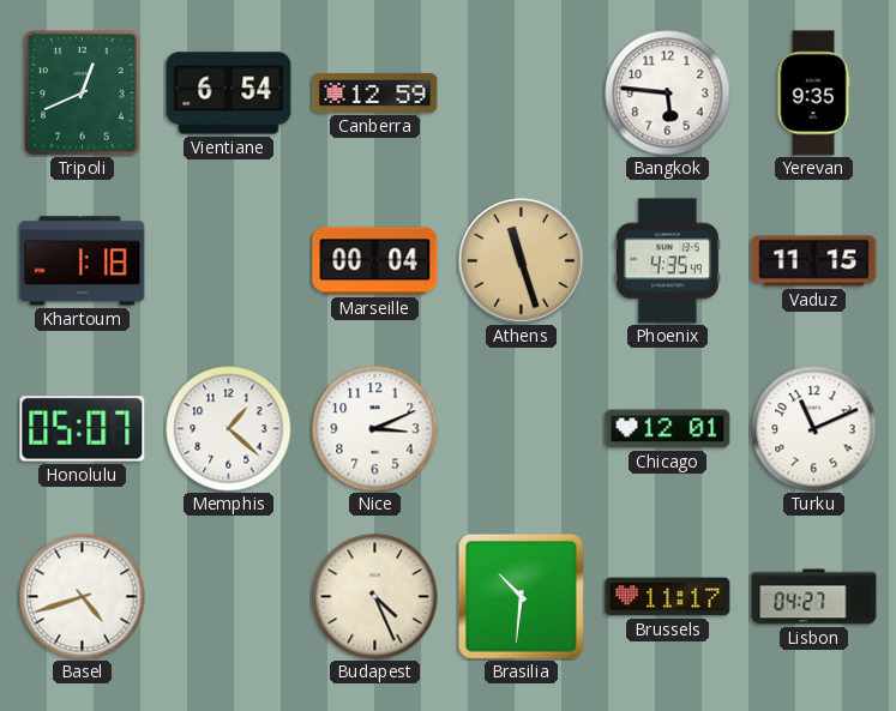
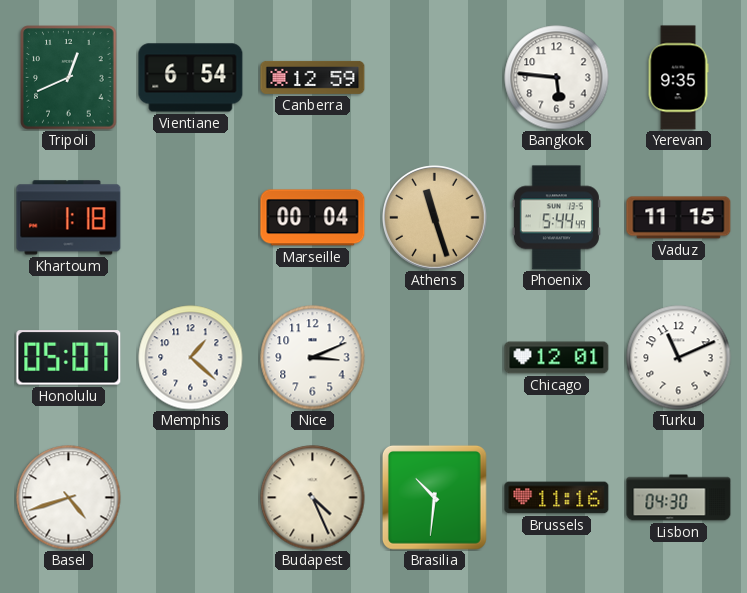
Phoenix: 4:35 -> 5:44 (556, 218)
Brussels: 11:17 -> 11:16 (557, 498)
Lisbon: 04:27 -> 04:30 (679, 498)
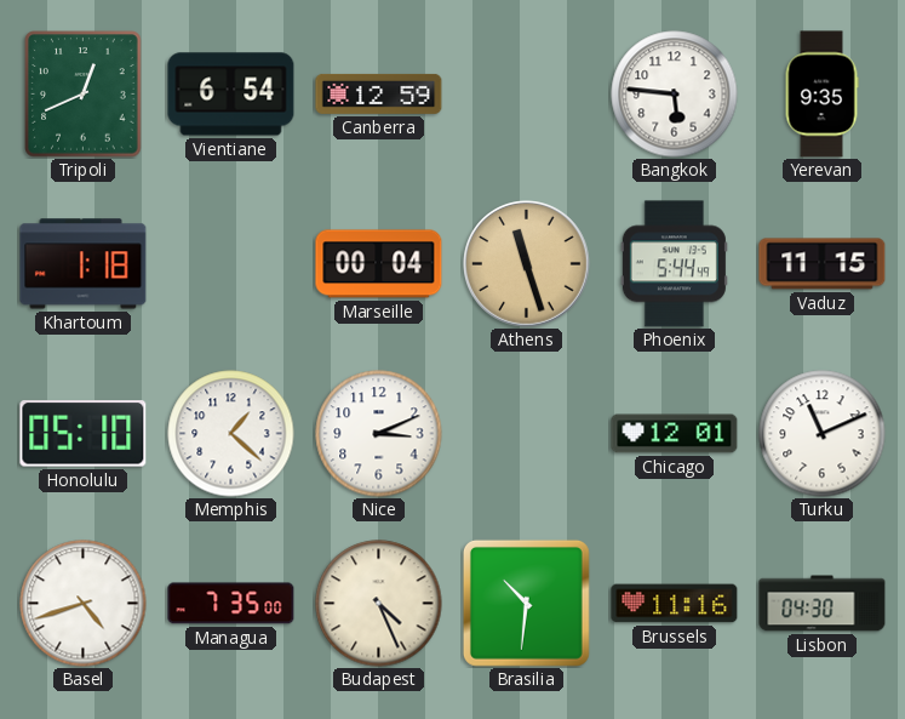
Honolulu: 05:07 -> 05:10 (84, 434)
Managua: none -> 7:35 (231, 604)
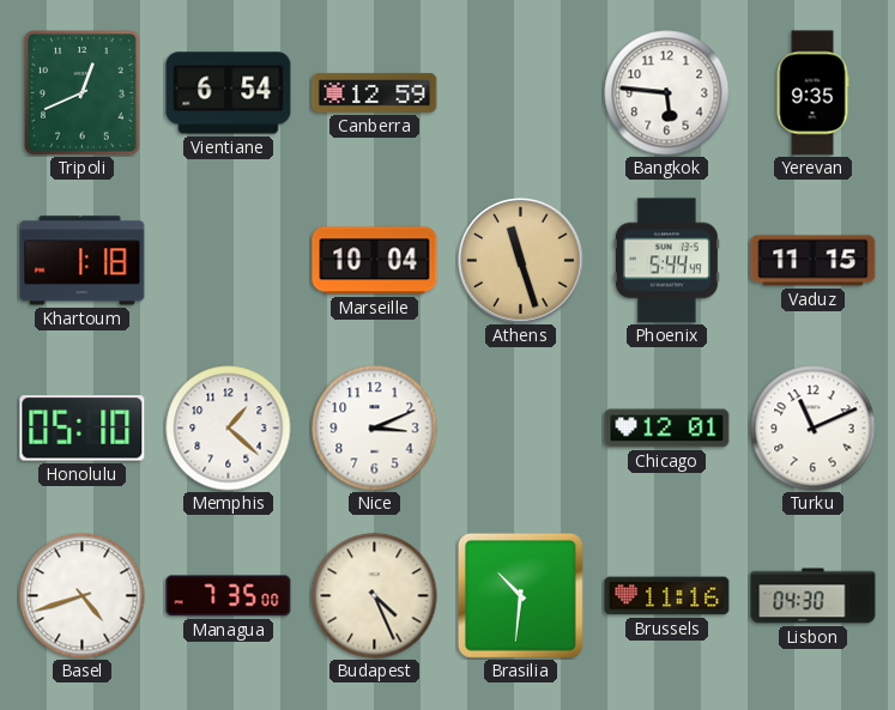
Marseille: 00:04 -> 10:04 (375, 261)
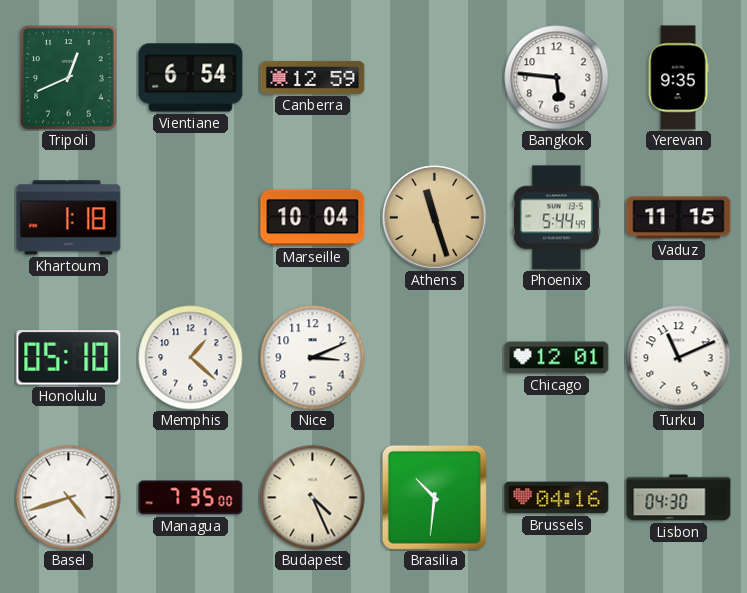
Brussels: 11:16 -> 04:16 (557, 498)
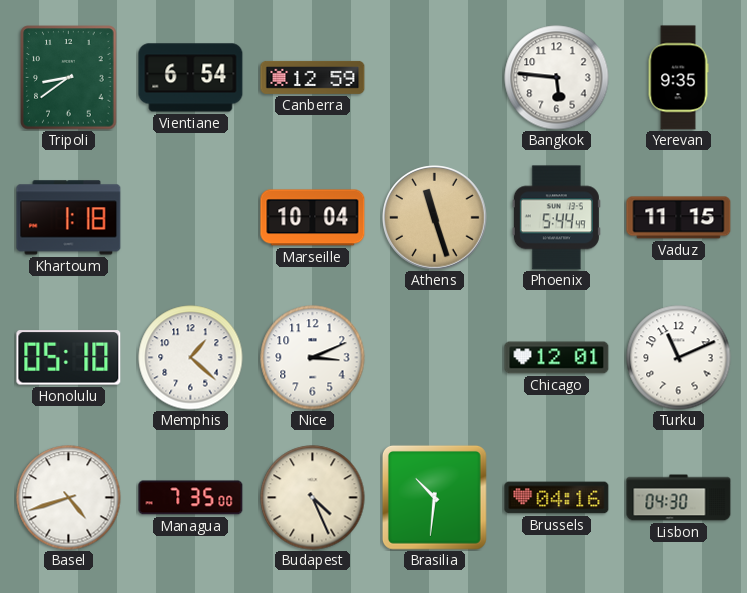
Tripoli: 12:41 -> 8:39 (69, 78)
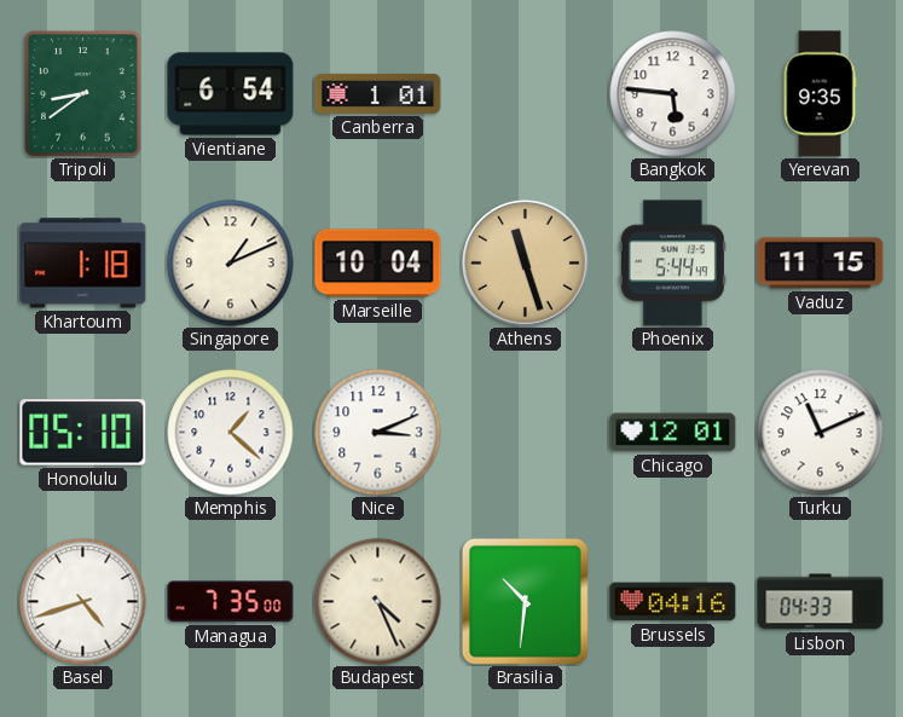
Canberra: 12:59 -> 1:01 (378, 93)
Singapore: none -> 1:11 (231, 264)
Lisbon: 04:30 -> 04:33 (821, 602)
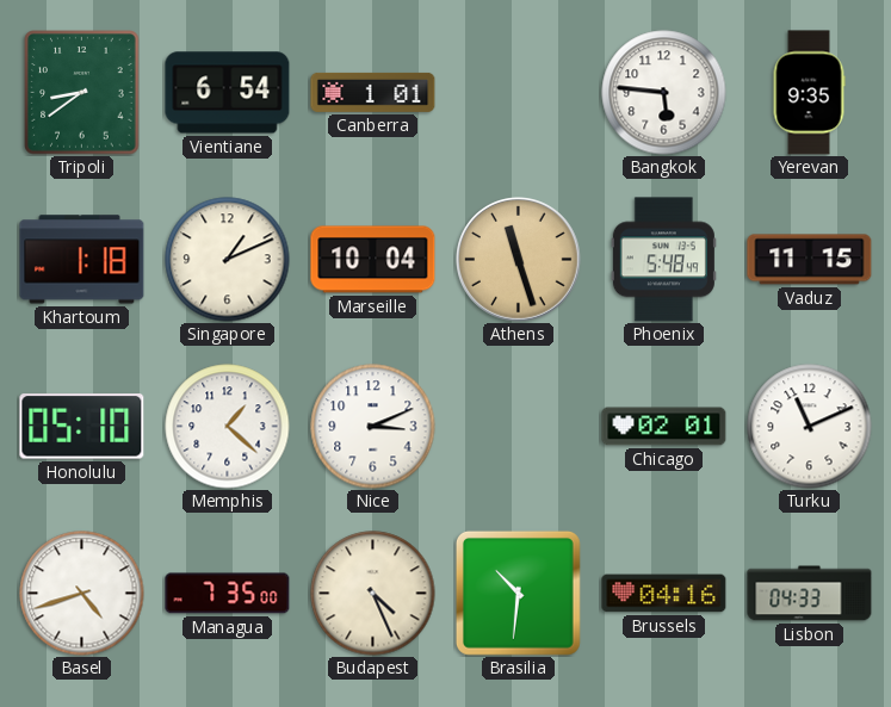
Phoenix: 5:44 -> 5:48 (663, 260)
Chicago: 12:01 -> 02:01 (664, 427)
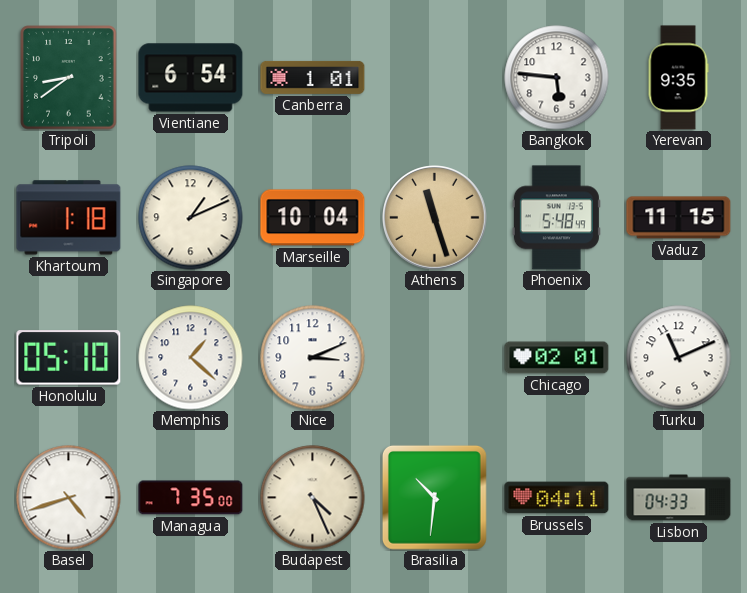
Brussels: 04:16 -> 04:11 (557, 498)
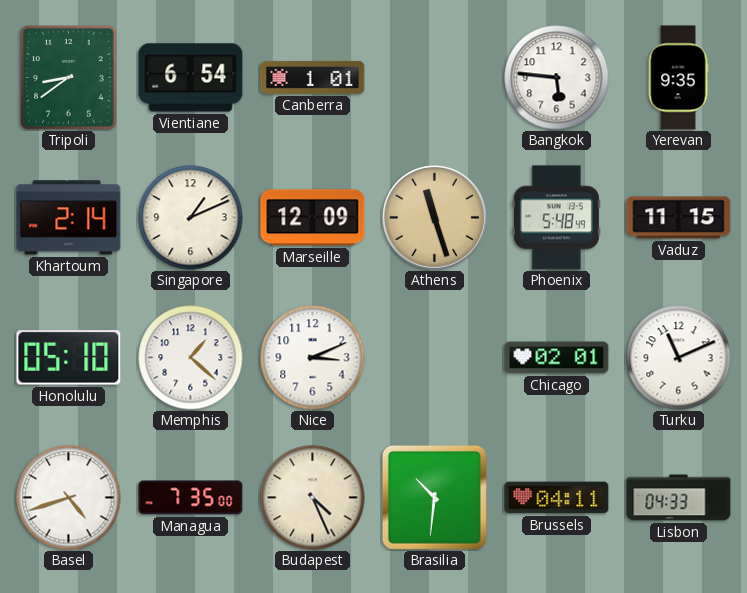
Khartoum: 1:18 -> 2:14 (69, 218)
Marseille: 10:04 -> 12:09 (313, 218)
